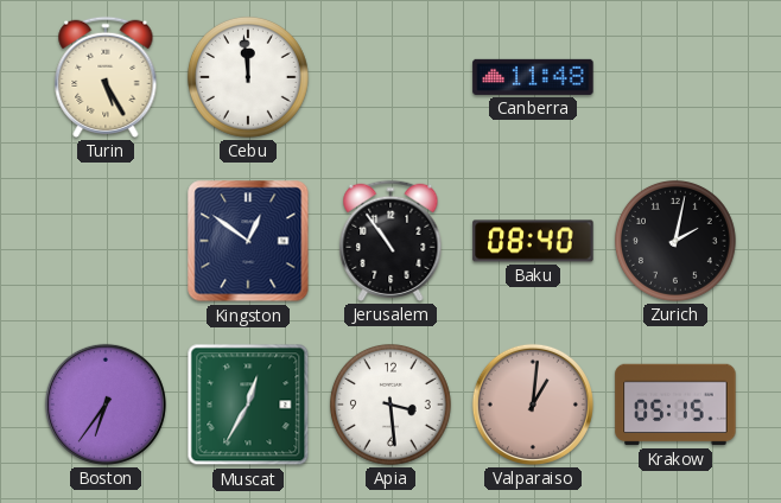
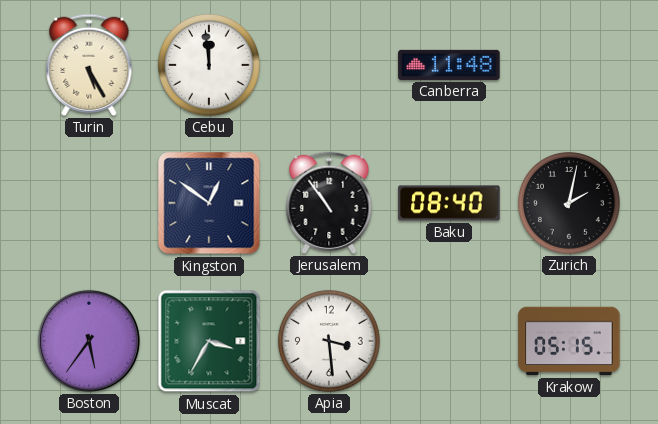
Boston: 6:36 -> 5:36 (89, 341)
Muscat: 12:35 -> 3:35 (209, 341)
Valparaiso: 1:01 -> none (533, 405)
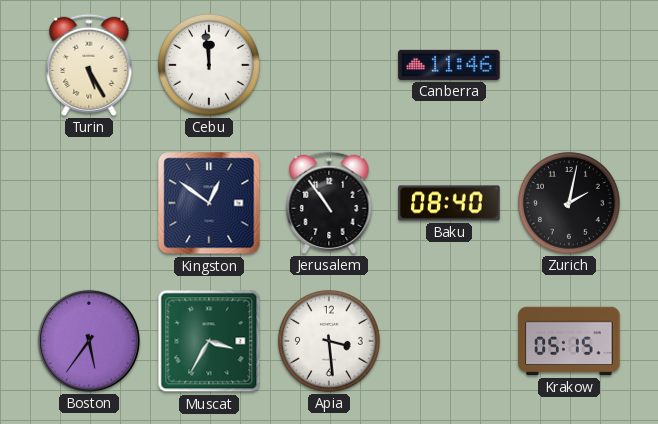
Canberra: 11:48 -> 11:46 (449, 65)
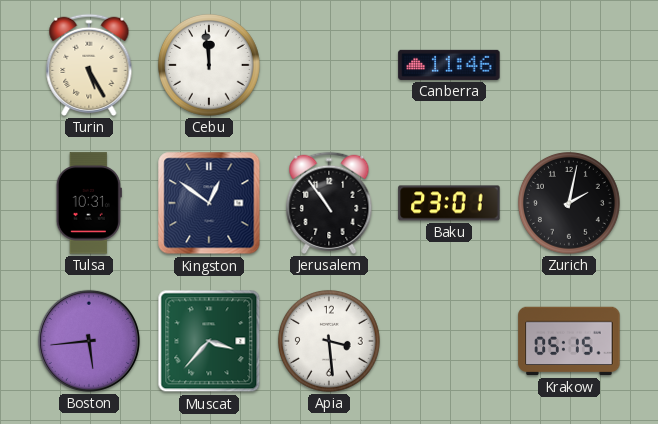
Tulsa: none -> 10:31 (89, 203)
Baku: 08:40 -> 23:01 (449, 203)
Boston: 5:36 -> 5:44 (89, 341)
Muscat: 3:35 -> 3:37 (209, 341)
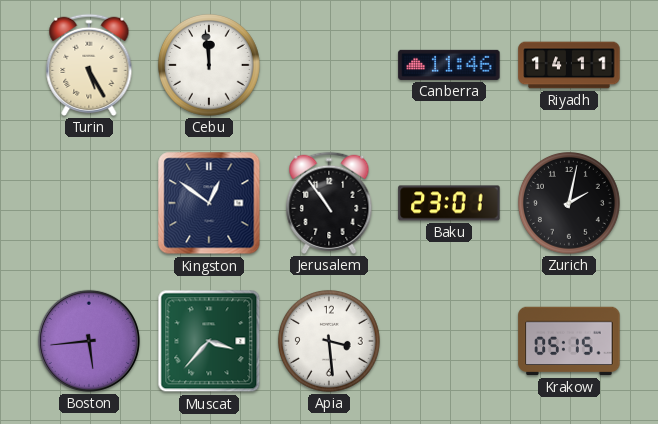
Riyadh: none -> 14:11 (569, 65)
Tulsa: 10:31 -> none (89, 203)
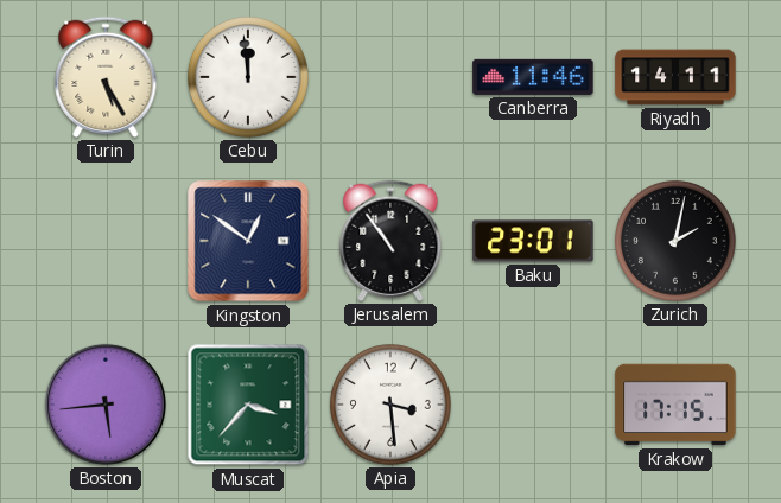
Krakow: 05:15 -> 17:15 (675, 405)
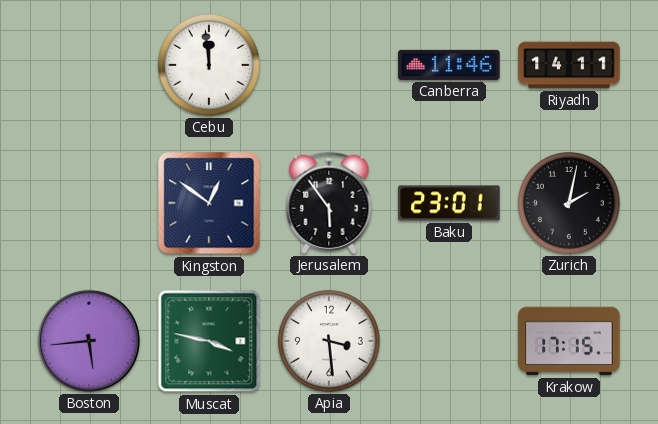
Turin: 5:25 -> none (106, 77)
Jerusalem: 10:54 -> 5:54 (329, 203)
Muscat: 3:37 -> 3:47 (209, 341)
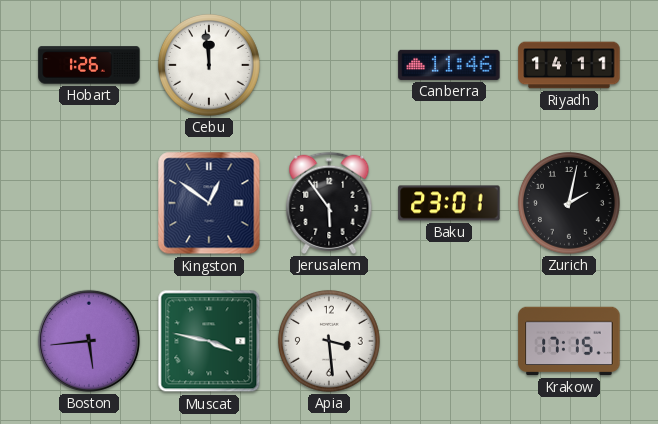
Hobart: none -> 1:26 (89, 65)
